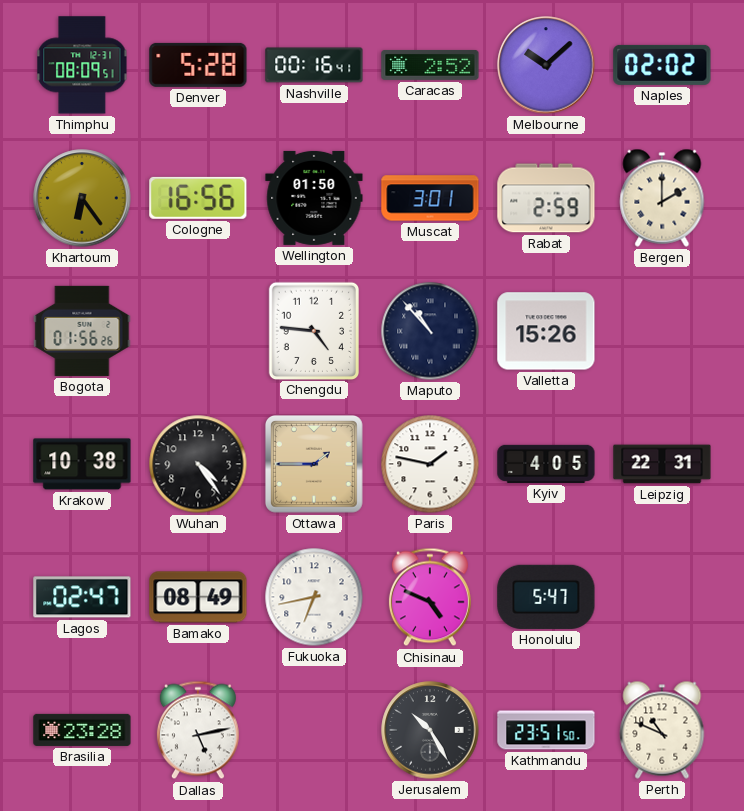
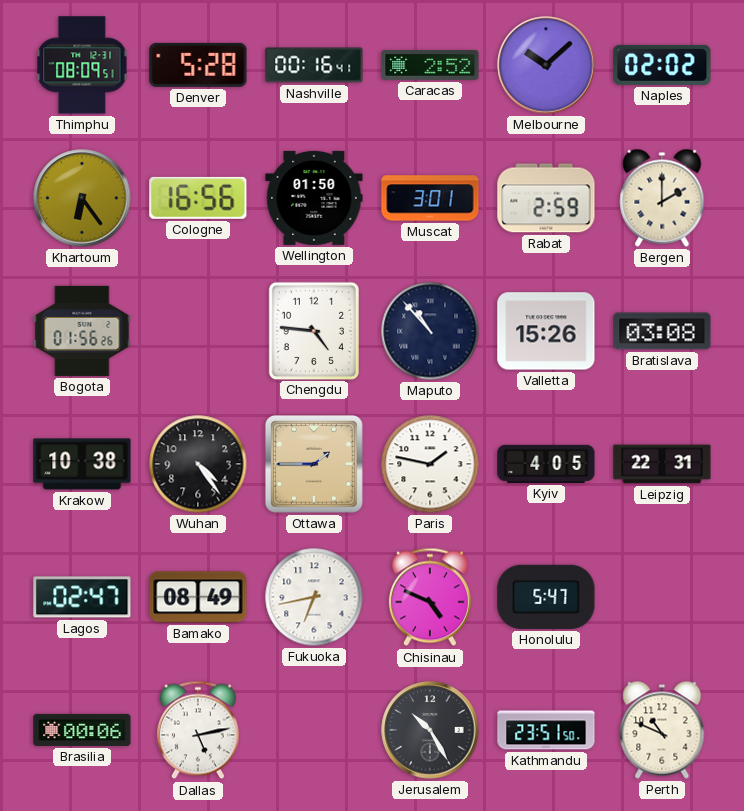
Bratislava: none -> 03:08 (662, 331)
Brasilia: 23:28 -> 00:06 (82, 730)
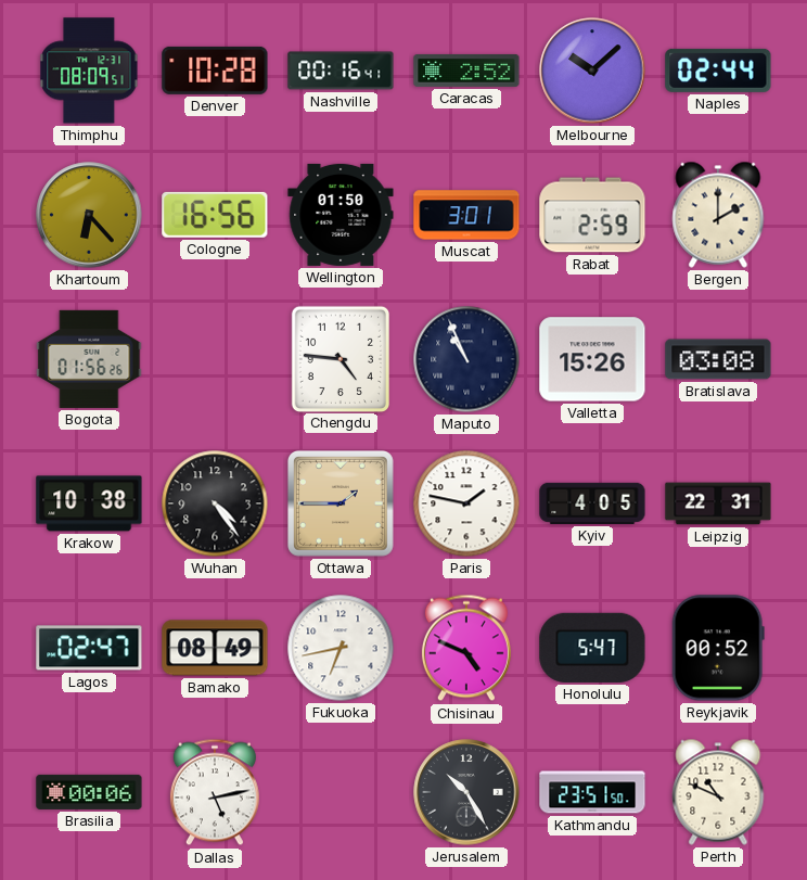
Denver: 5:28 -> 10:28 (215, 71)
Naples: 02:02 -> 02:44 (718, 71)
Khartoum: 6:24 -> 6:23 (89, 215)
Maputo: 10:53 -> 10:56 (466, 359)
Reykjavik: none -> 00:52 (718, 648)
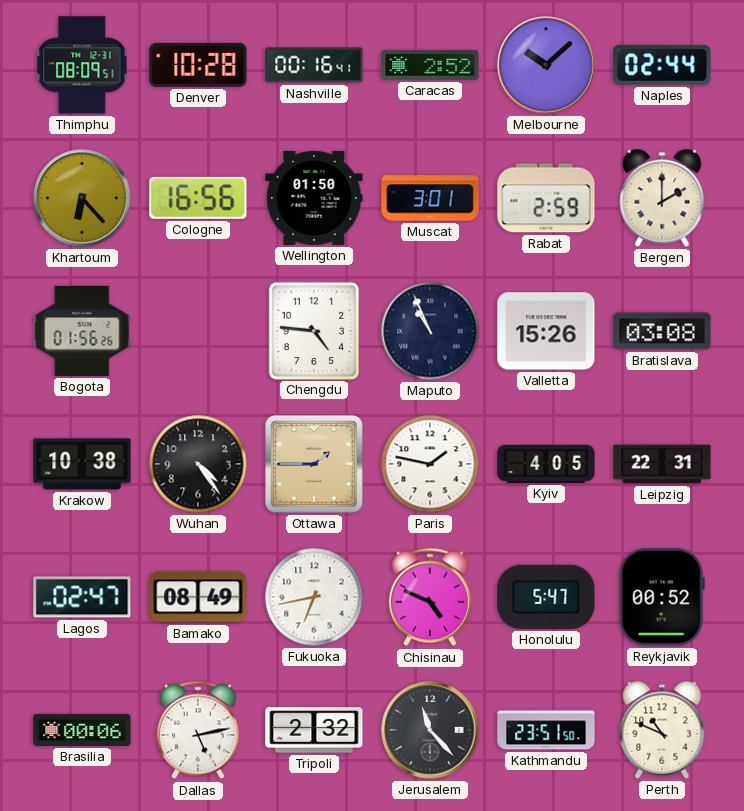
Tripoli: none -> 2:32 (314, 730)
Jerusalem: 10:25 -> 11:23 (430, 730)
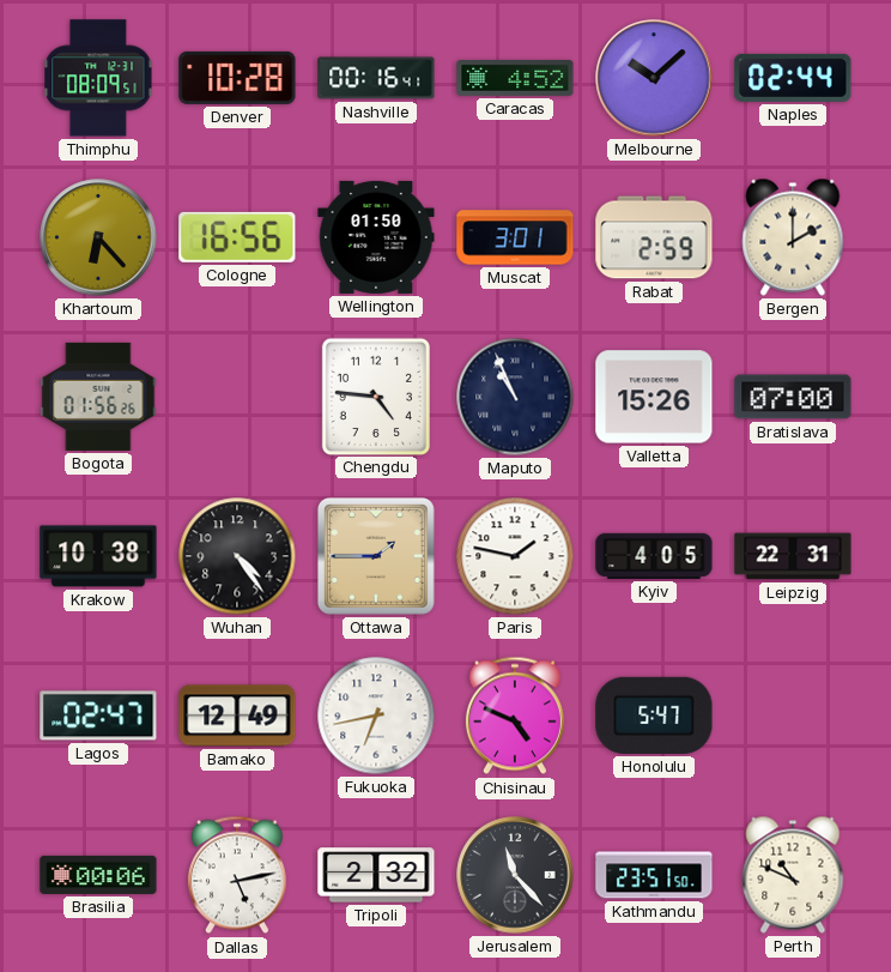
Caracas: 2:52 -> 4:52 (515, 78)
Bratislava: 03:08 -> 07:00 (793, 397)
Bamako: 08:49 -> 12:49 (237, 716)
Reykjavik: 00:52 -> none (662, 597)
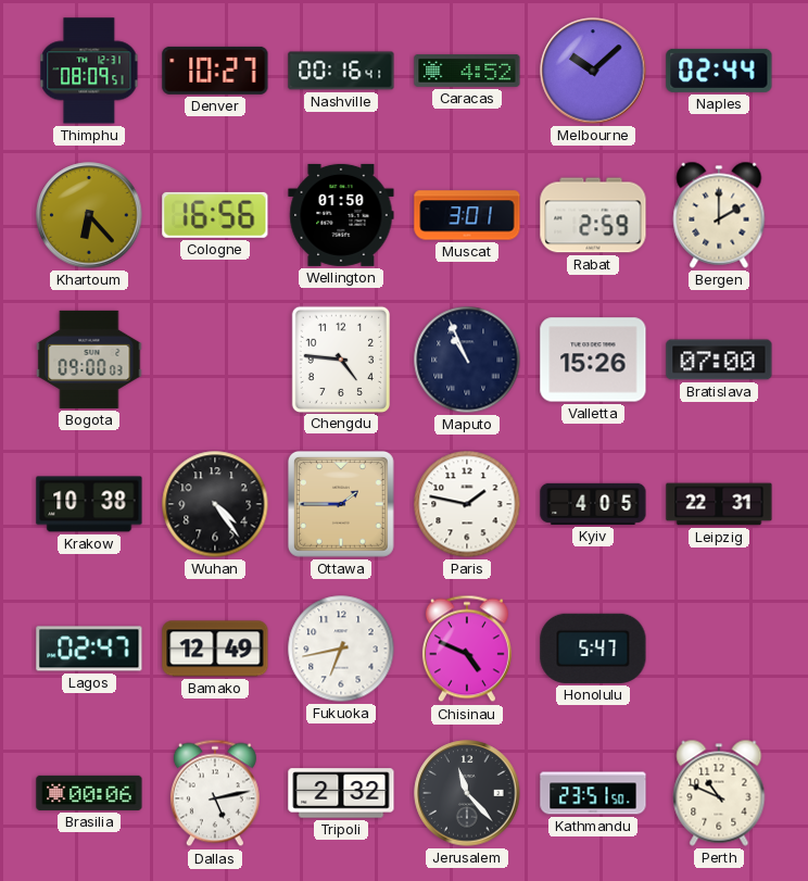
Denver: 10:28 -> 10:27 (215, 71)
Bogota: 01:56 -> 09:00 (89, 360)
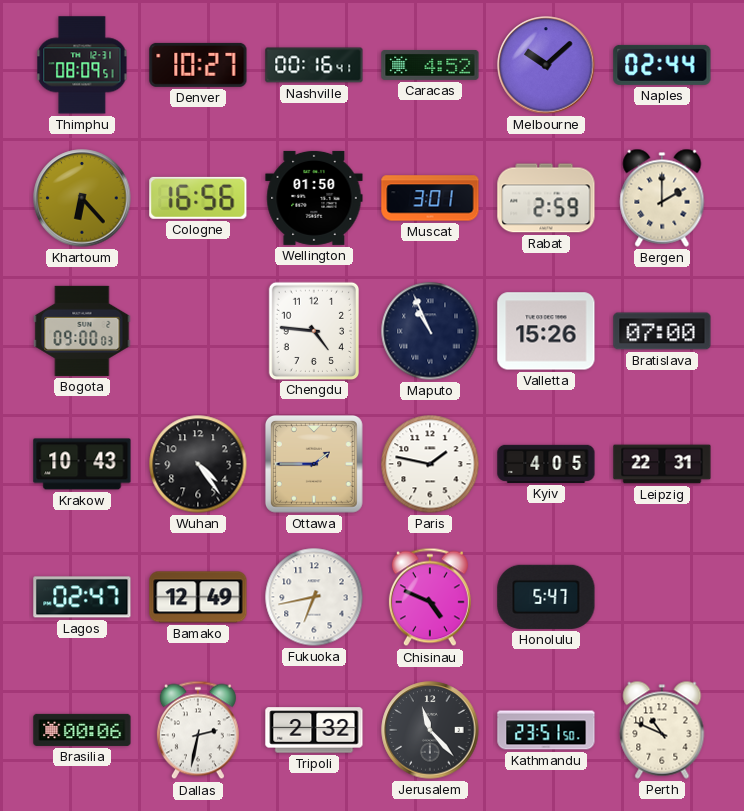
Krakow: 10:38 -> 10:43 (82, 464)
Dallas: 5:13 -> 2:32 (198, 730)
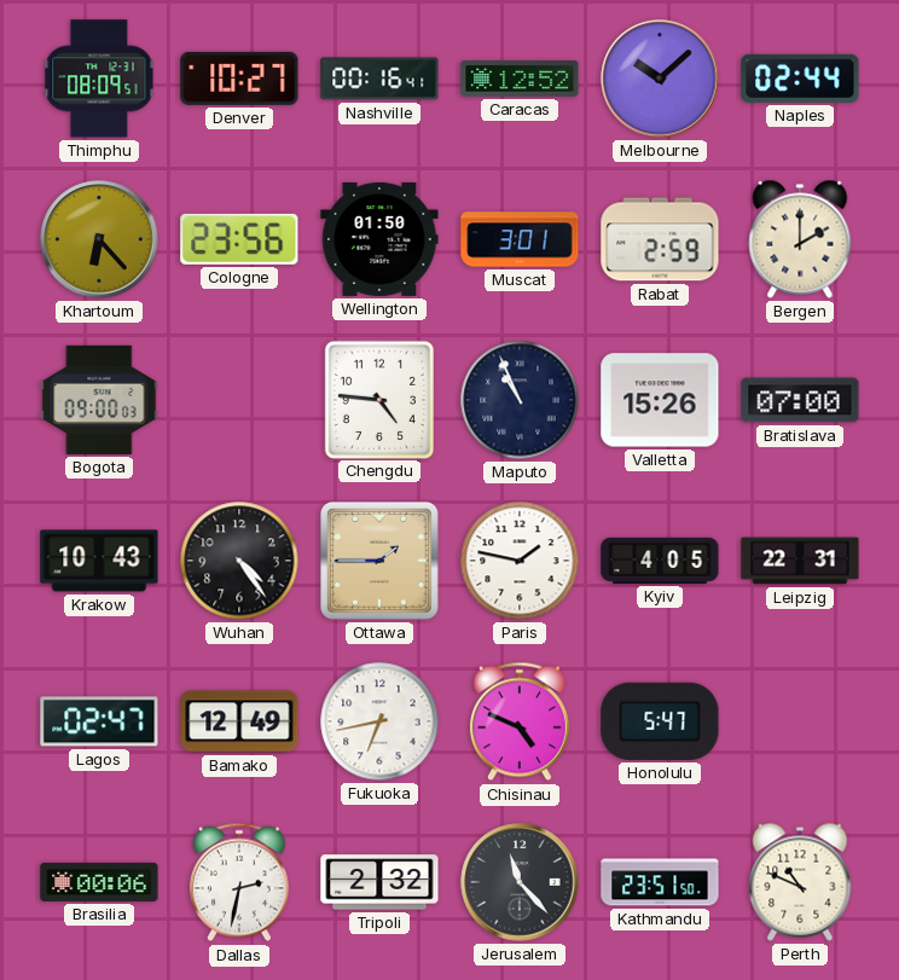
Caracas: 4:52 -> 12:52 (520, 79)
Cologne: 16:56 -> 23:56 (239, 239)
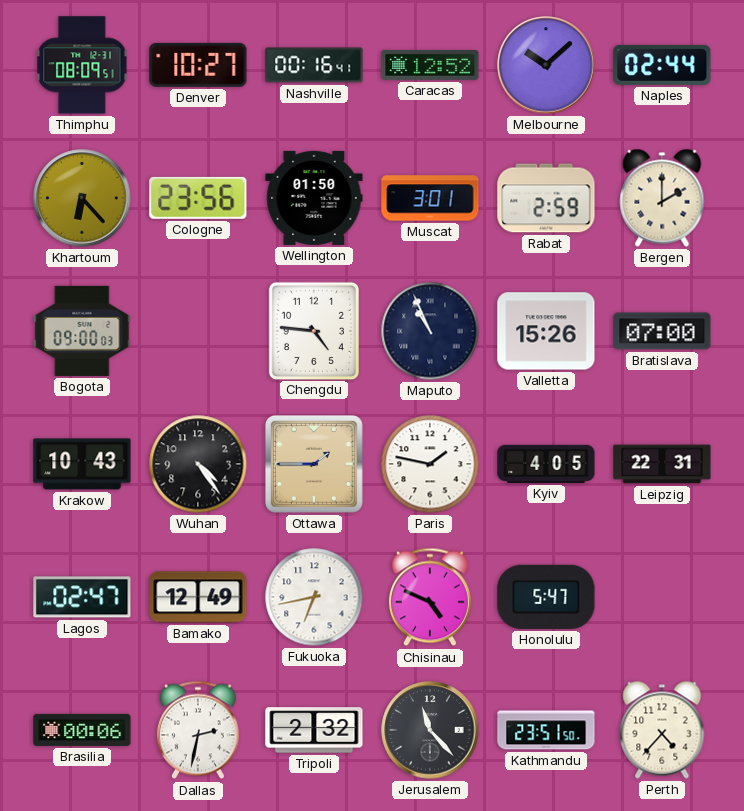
Perth: 10:49 -> 4:37 (662, 730)
